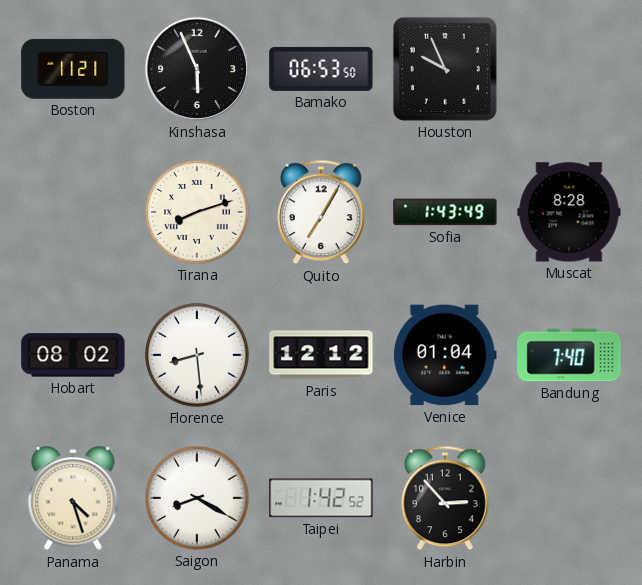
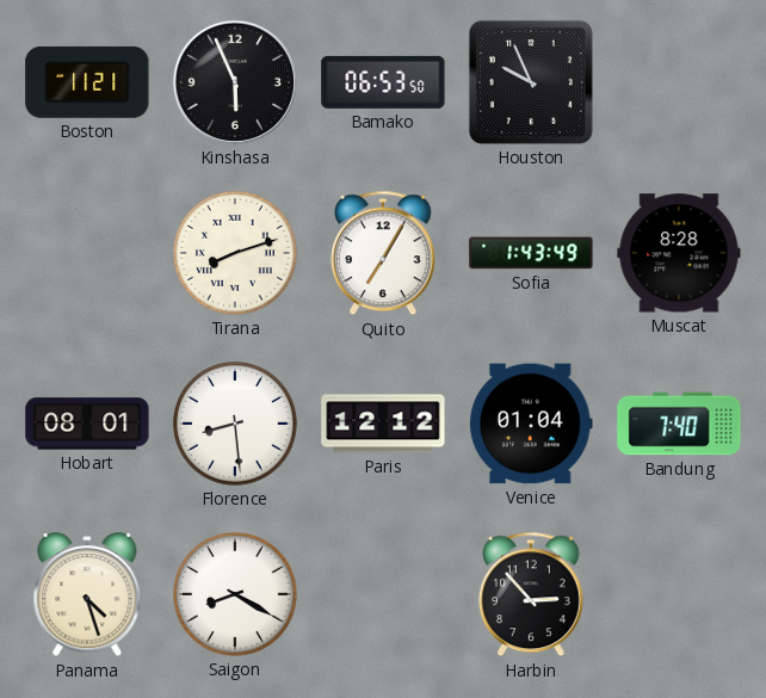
Hobart: 08:02 -> 08:01 (87, 424)
Taipei: 1:42 -> none (321, 498)
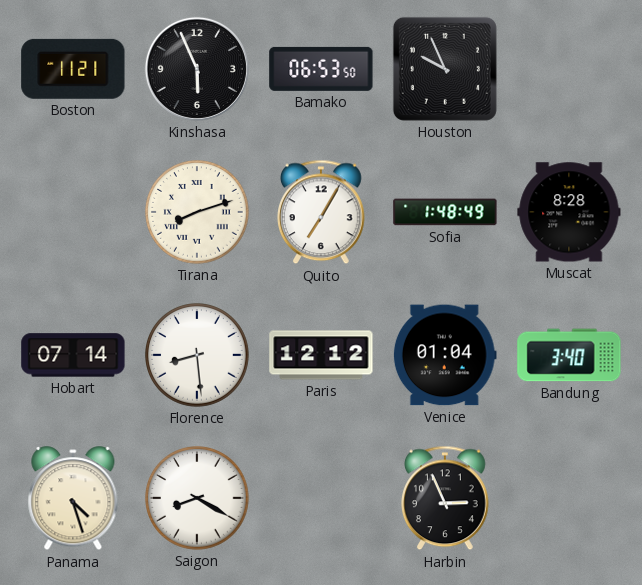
Sofia: 1:43 -> 1:48 (445, 212)
Hobart: 08:01 -> 07:14 (73, 355)
Bandung: 7:40 -> 3:40 (569, 355)
Harbin: 2:53 -> 2:56 (446, 498)
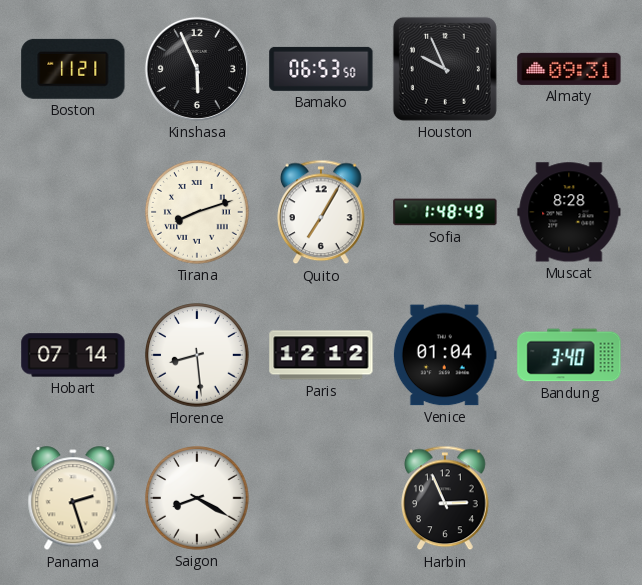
Almaty: none -> 09:31 (569, 69)
Panama: 4:27 -> 2:27 (73, 499)
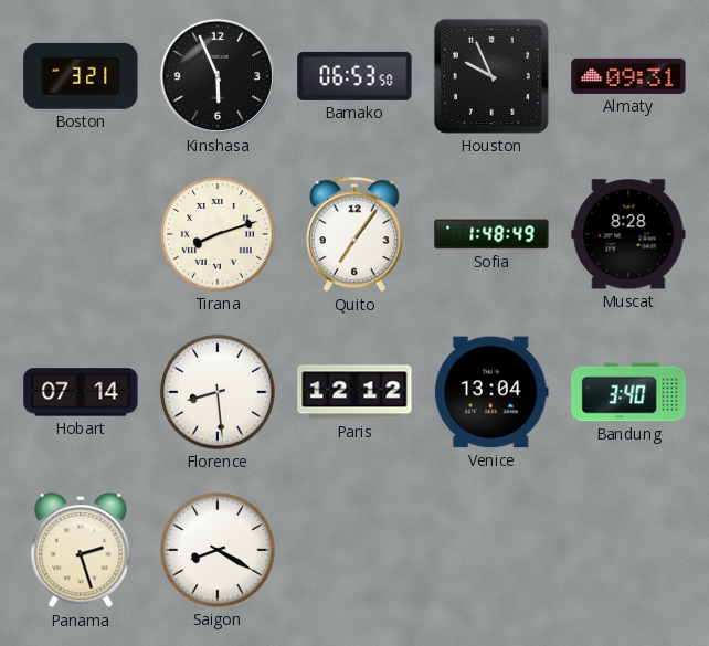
Boston: 11:21 -> 3:21 (81, 76)
Quito: 7:05 -> 7:06 (356, 234)
Venice: 01:04 -> 13:04 (491, 392)
Harbin: 2:56 -> none (446, 498)
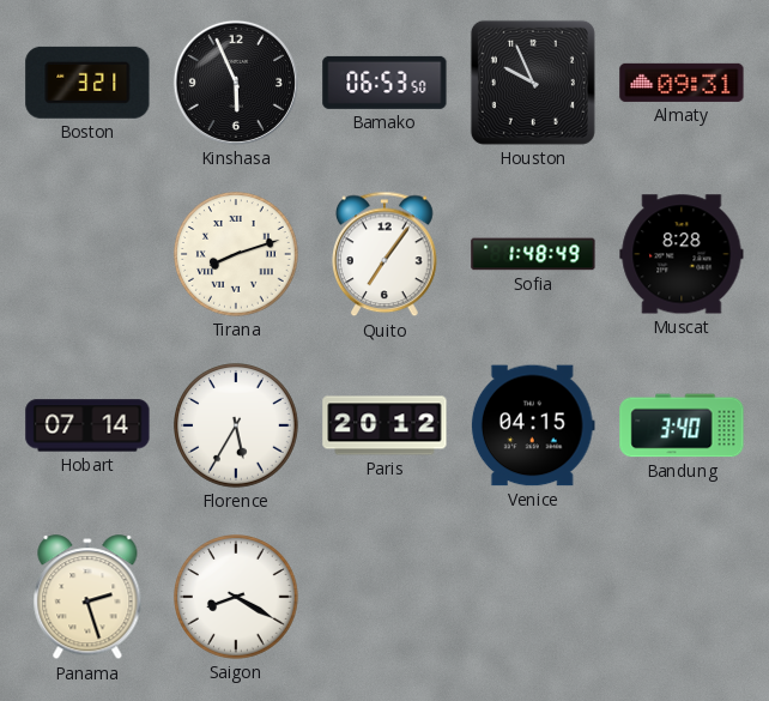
Florence: 8:29 -> 5:35 (237, 427)
Paris: 12:12 -> 20:12 (384, 425)
Venice: 13:04 -> 04:15 (533, 425)
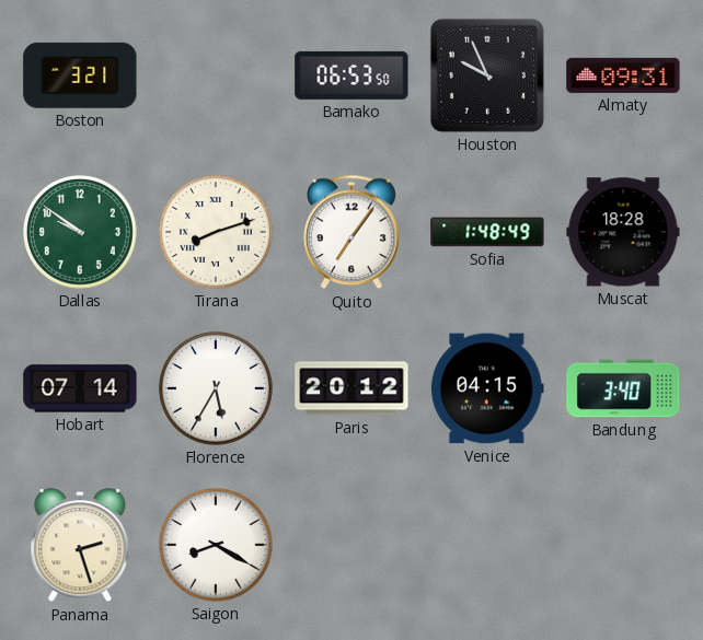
Kinshasa: 5:56 -> none (236, 83)
Dallas: none -> 9:51 (81, 233)
Muscat: 8:28 -> 18:28 (623, 232)
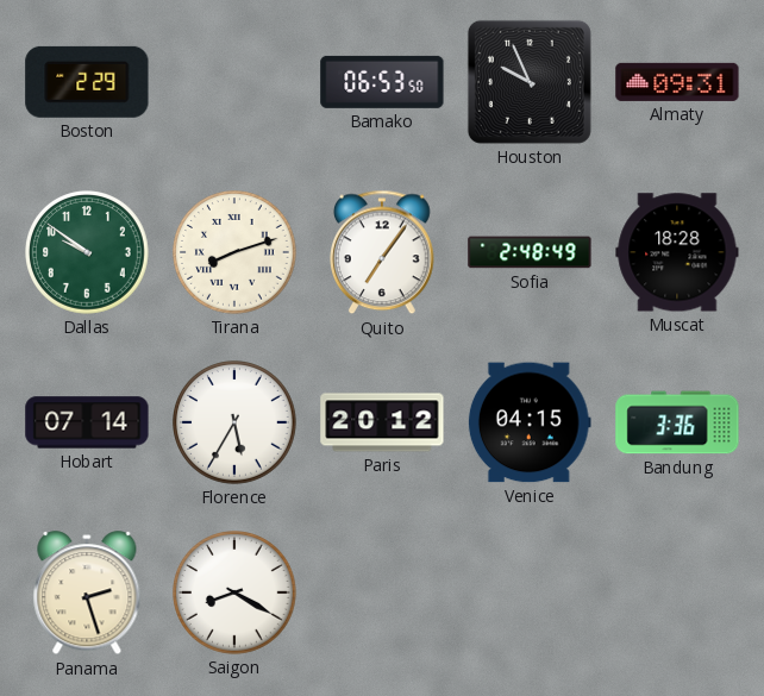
Boston: 3:21 -> 2:29 (87, 82)
Sofia: 1:48 -> 2:48 (530, 252)
Bandung: 3:40 -> 3:36 (677, 422)
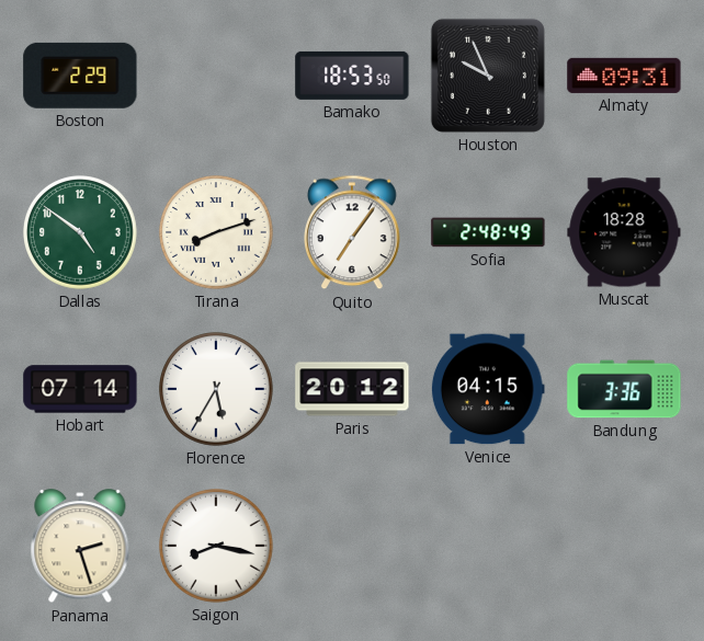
Bamako: 06:53 -> 18:53 (352, 76)
Dallas: 9:51 -> 4:51 (81, 233)
Saigon: 8:20 -> 8:17 (217, 547)
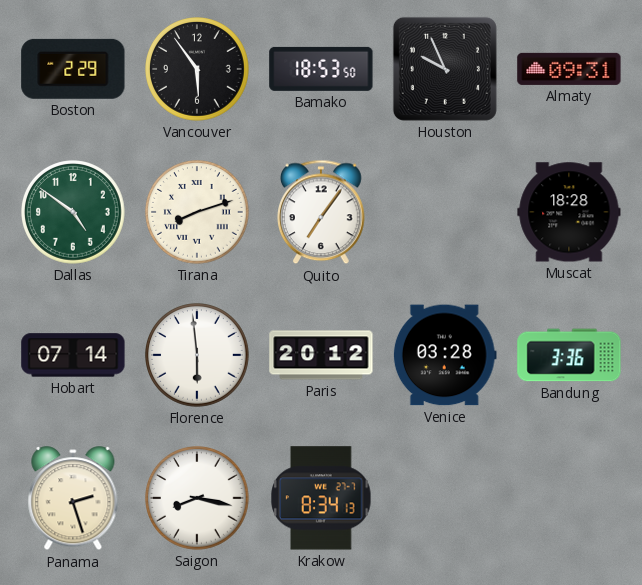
Vancouver: none -> 5:54 (198, 70)
Sofia: 2:48 -> none (488, 232)
Florence: 5:35 -> 5:59 (198, 356)
Venice: 04:15 -> 03:28 (445, 355)
Krakow: none -> 8:34 (321, 498)
